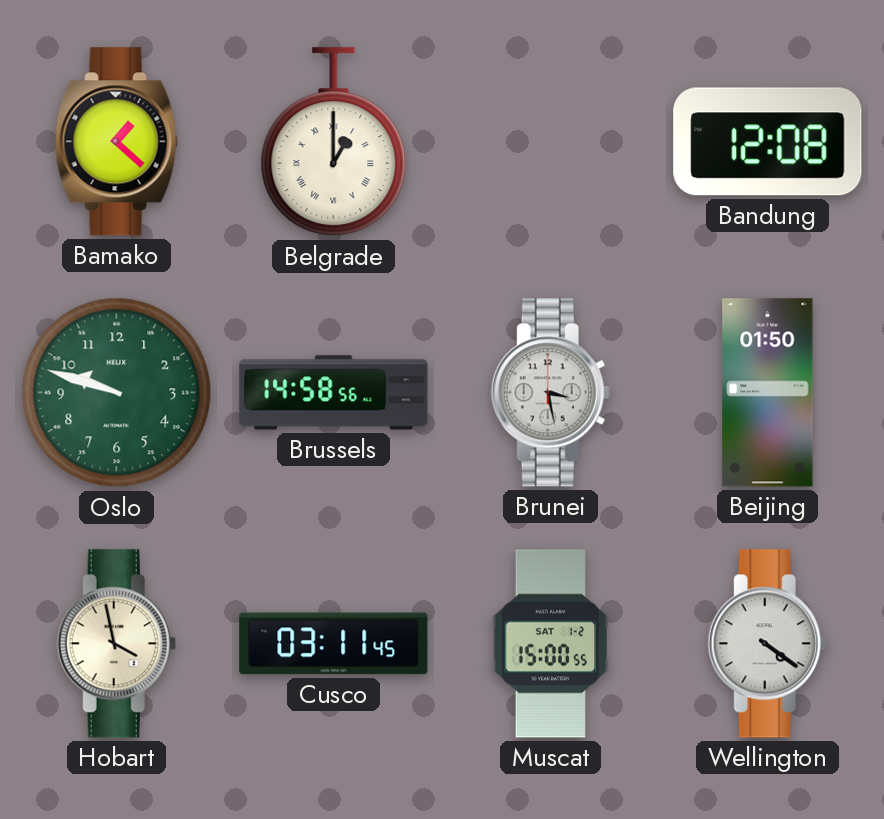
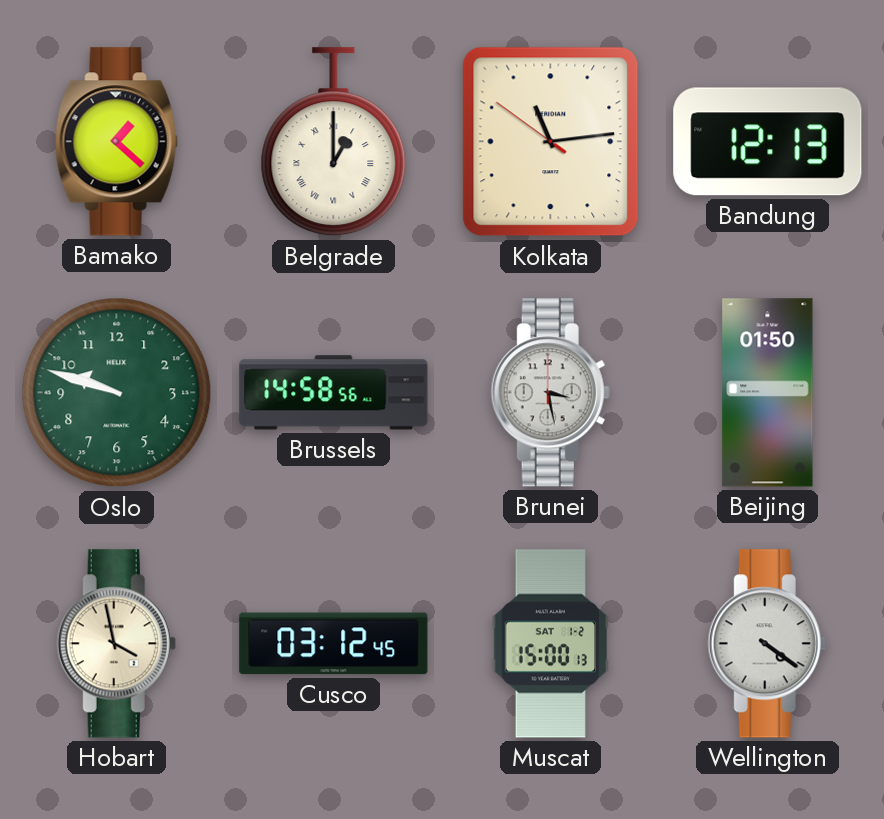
Kolkata: none -> 11:13 (551, 142)
Bandung: 12:08 -> 12:13 (768, 142)
Cusco: 03:11 -> 03:12 (334, 644)
Muscat: 15:00:55 -> 15:00:13 (551, 644)
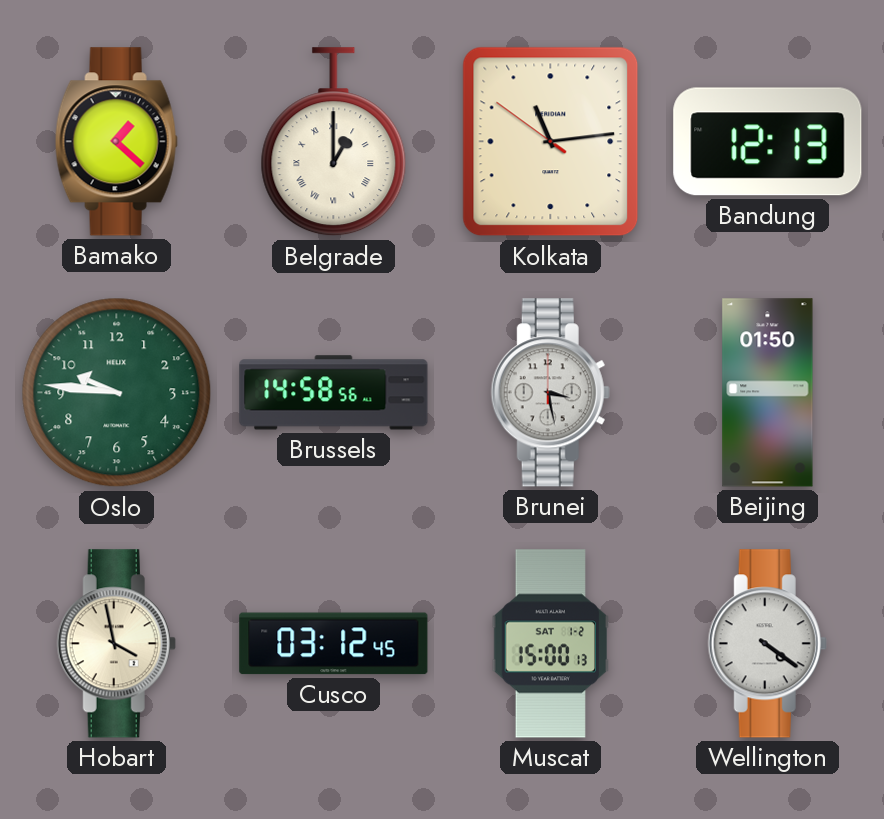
Oslo: 9:48 -> 9:46 (117, 393)
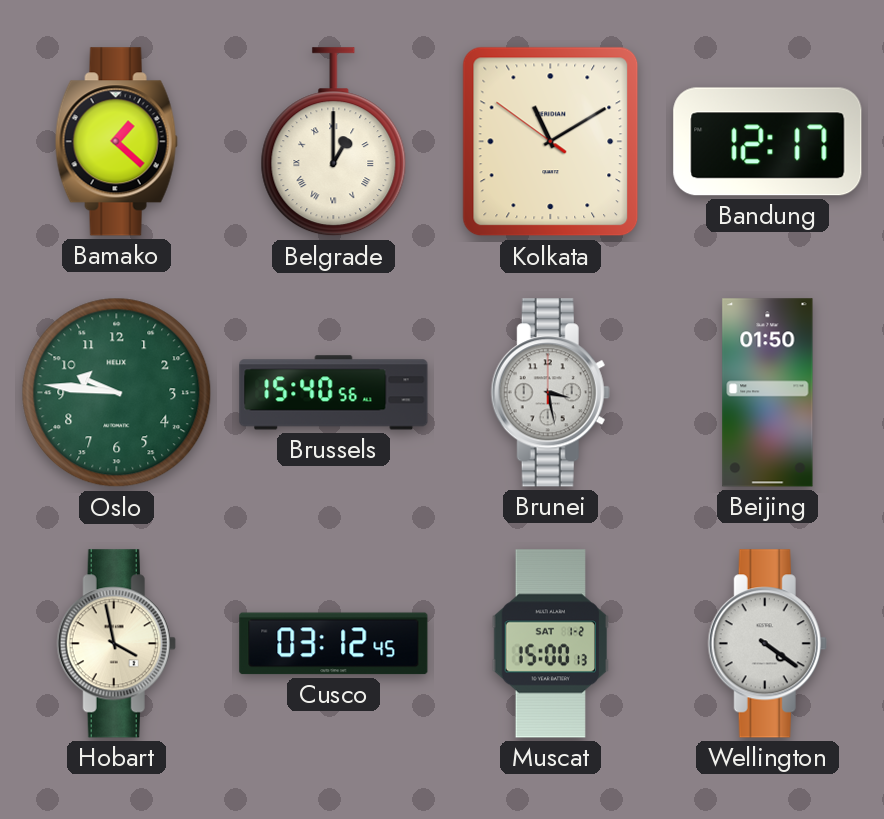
Kolkata: 11:13 -> 11:09 (551, 142)
Bandung: 12:13 -> 12:17 (768, 142)
Brussels: 14:58 -> 15:40 (334, 393)
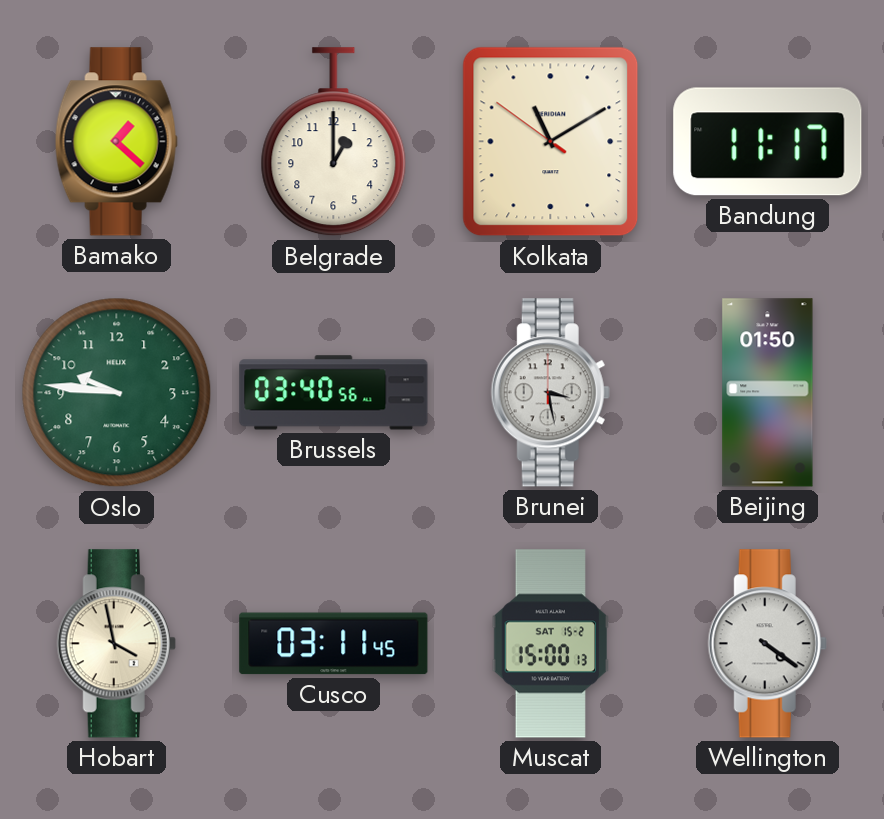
Belgrade numerals: Roman -> Arabic (334, 142)
Bandung: 12:17 -> 11:17 (768, 142)
Brussels: 15:40 -> 03:40 (334, 393)
Cusco: 03:12 -> 03:11 (334, 644)
Muscat date: SAT 1-2 -> SAT 15-2 (551, 644)
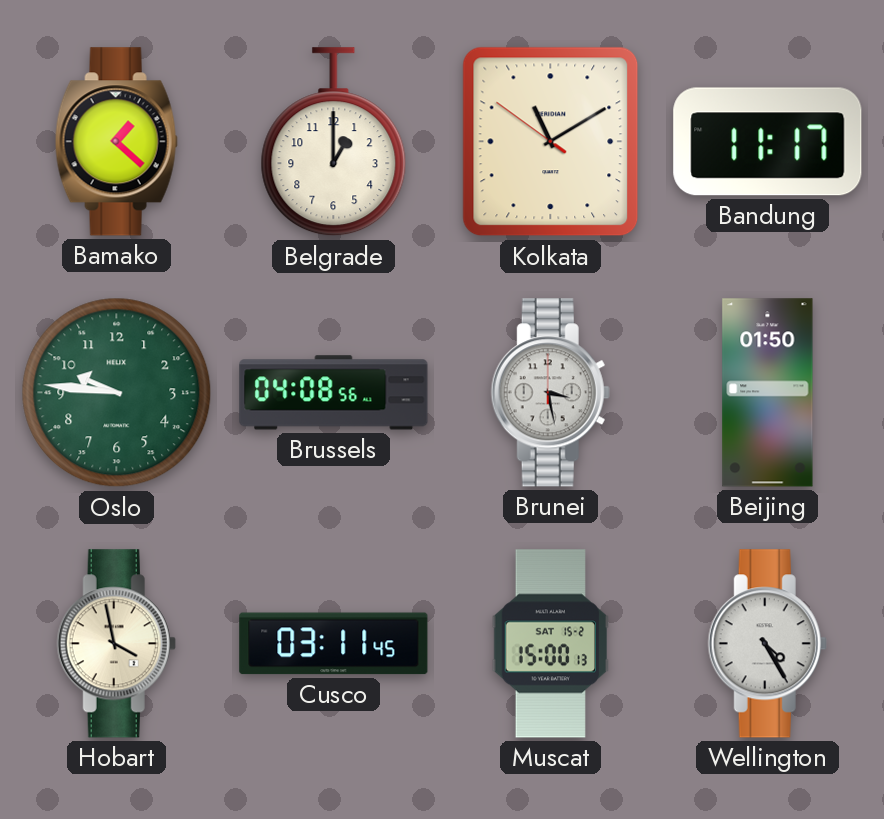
Brussels: 03:40 -> 04:08 (334, 393)
Wellington: 4:21 -> 4:25 (767, 644)
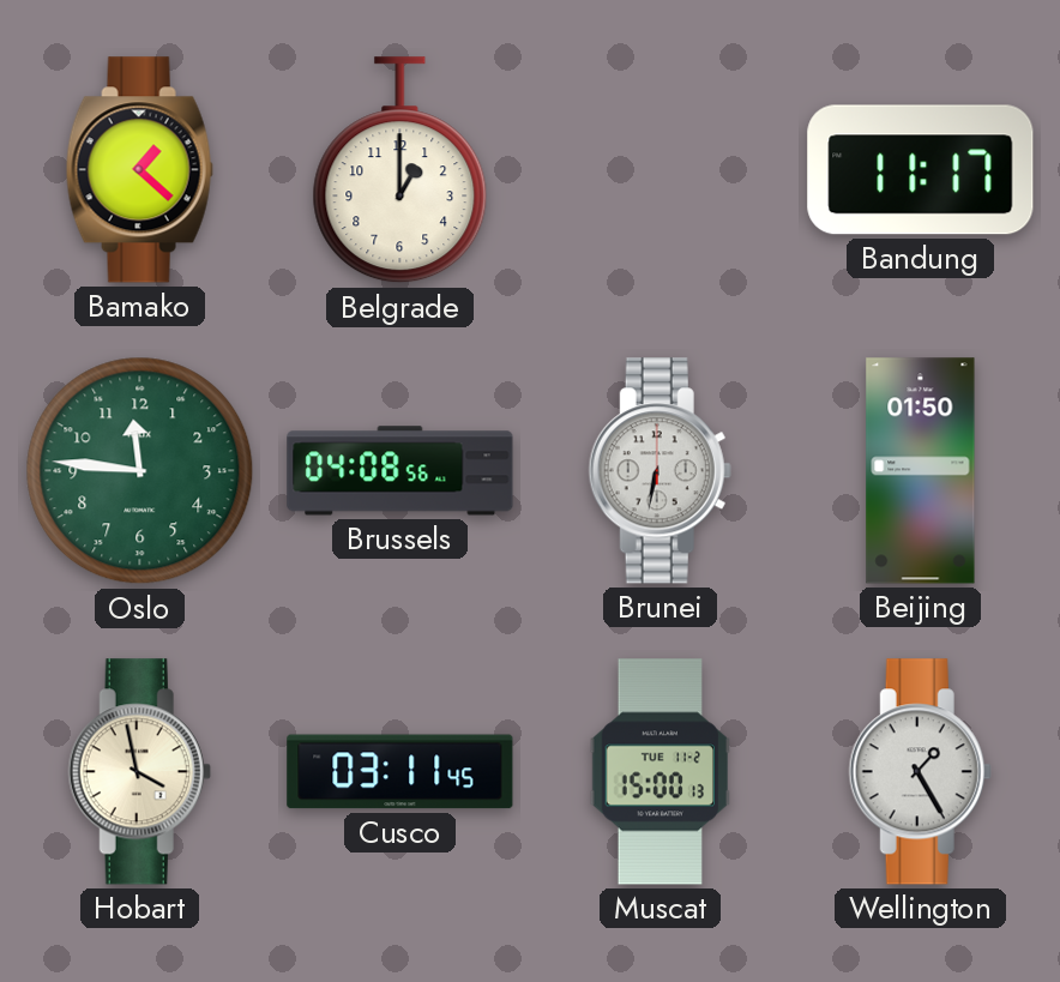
Kolkata: 11:09 -> none (551, 142)
Oslo: 9:46 -> 11:46 (140, 471)
Brunei: 3:28 -> 6:32 (660, 471)
Muscat date: SAT 15-2 -> TUE 11-2 (661, 772)
Wellington: 4:25 -> 1:25 (920, 772)
